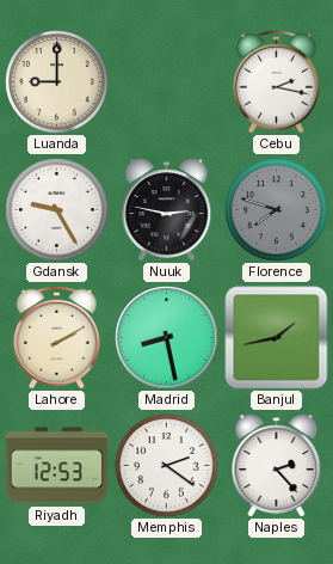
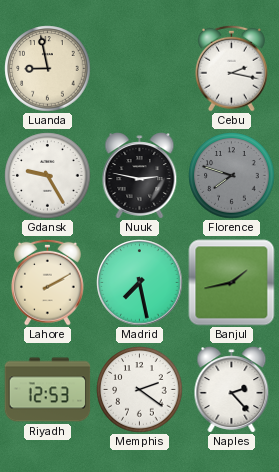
Luanda: 9:00 -> 8:58 (48, 69)
Madrid: 8:28 -> 7:28 (140, 283)
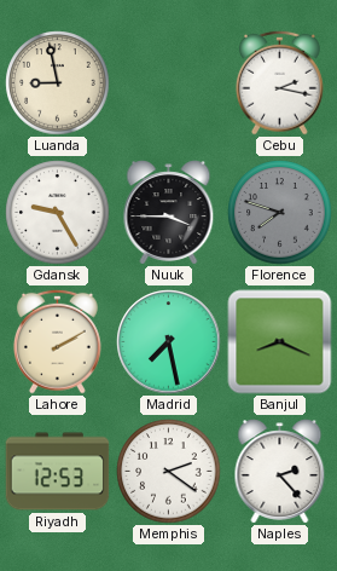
Nuuk: 2:47 -> 3:45 (169, 213)
Banjul: 1:43 -> 8:19 (280, 342)
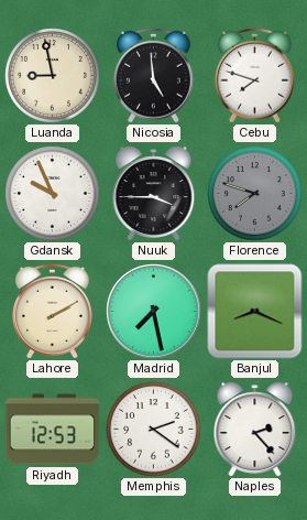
Nicosia: none -> 4:59 (153, 75)
Cebu: 2:17 -> 7:48 (254, 75)
Gdansk: 9:25 -> 9:56 (53, 194)
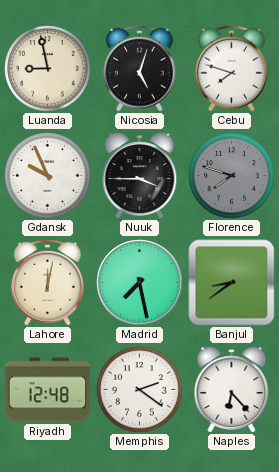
Nicosia: 4:59 -> 5:03 (139, 68)
Lahore: 2:10 -> 12:02 (47, 282)
Banjul: 8:19 -> 8:39 (232, 283)
Riyadh: 12:53 -> 12:48 (48, 390)
Naples: 2:23 -> 6:23 (232, 390)
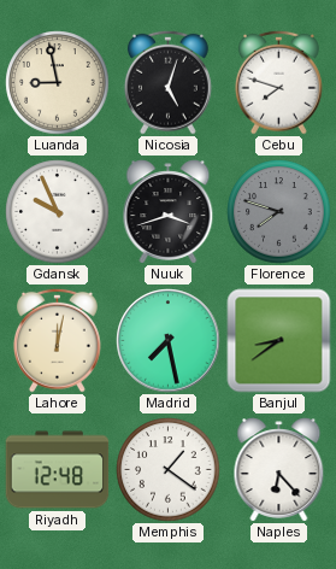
Nuuk: 3:45 -> 3:42 (169, 212)
Memphis: 2:21 -> 1:21 (169, 470)
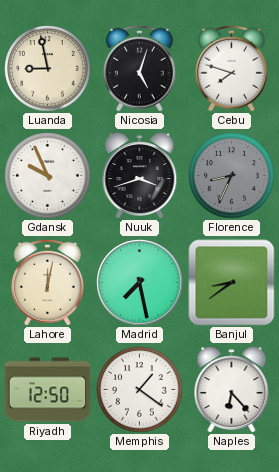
Florence: 7:48 -> 8:34 (232, 176)
Riyadh: 12:48 -> 12:50 (48, 390)
